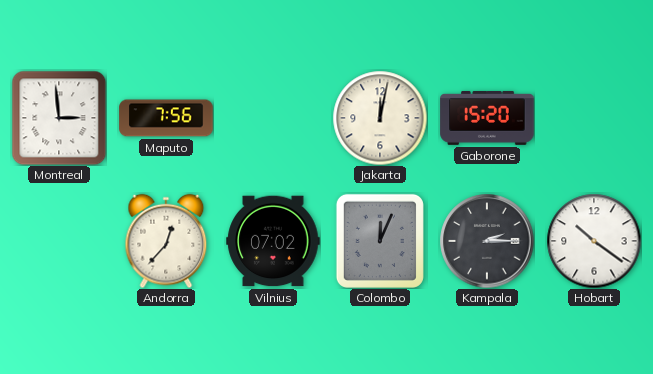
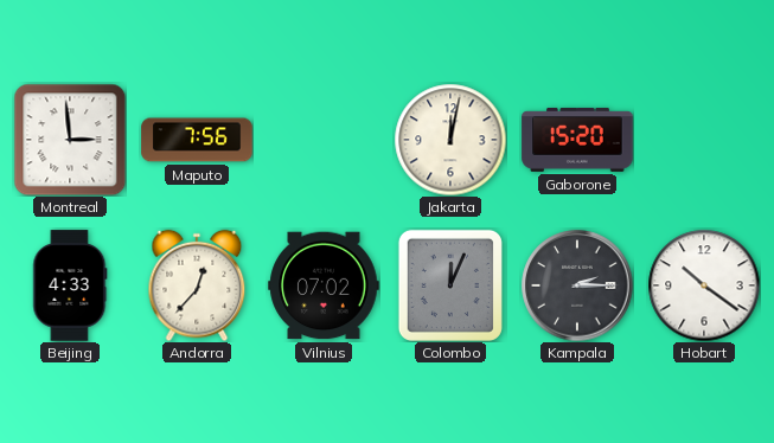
Beijing: none -> 4:33 (70, 285)
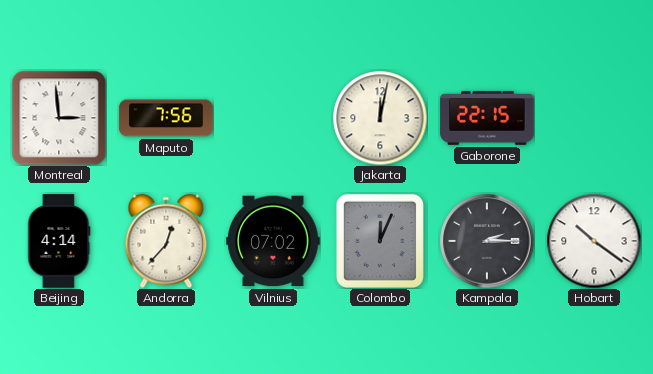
Gaborone: 15:20 -> 22:15 (487, 118)
Beijing: 4:33 -> 4:14 (59, 241)
